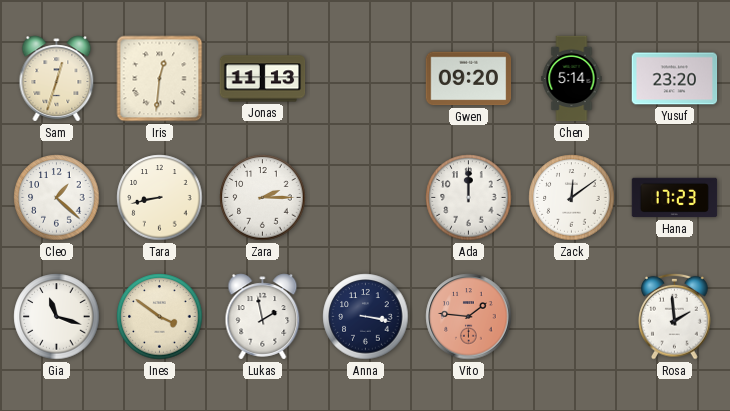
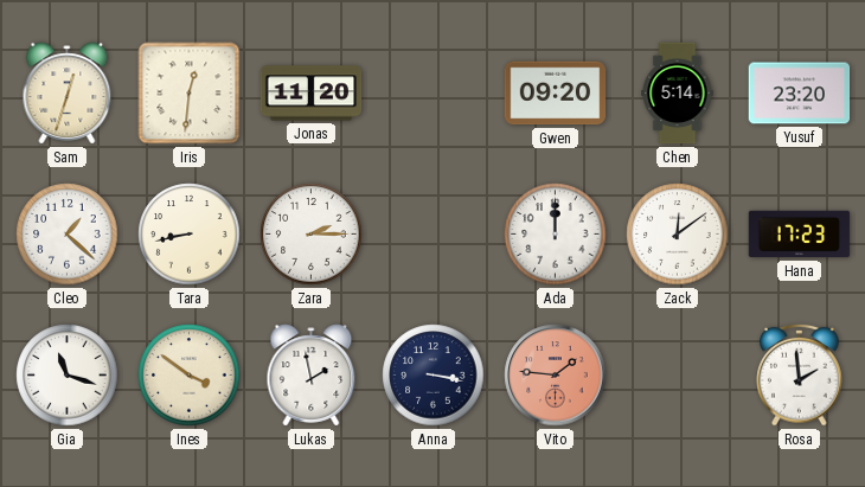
Jonas: 11:13 -> 11:20 (312, 94)
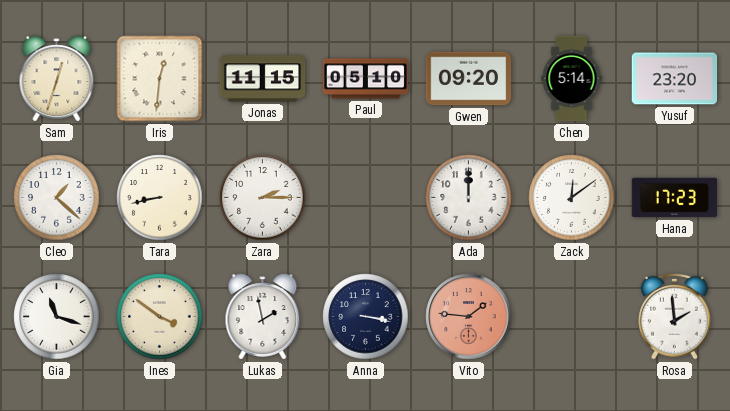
Jonas: 11:20 -> 11:15 (263, 79)
Paul: none -> 05:10 (366, 79)
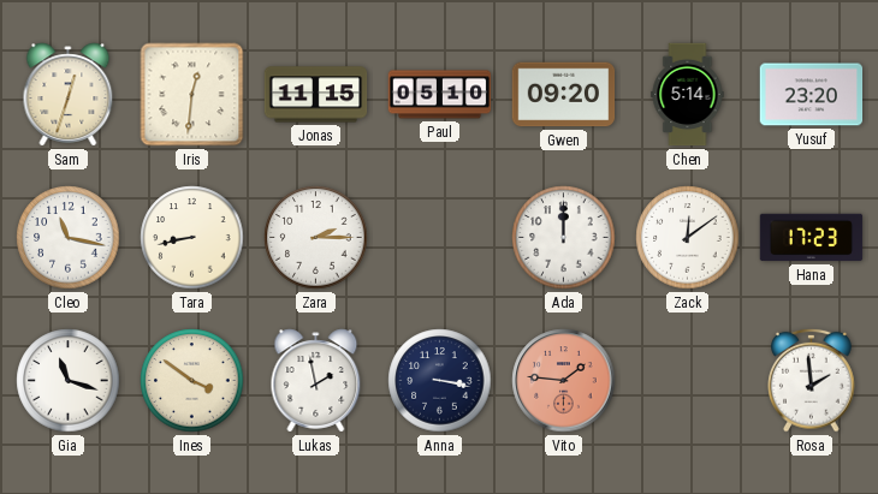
Cleo: 1:22 -> 11:17 (69, 238)
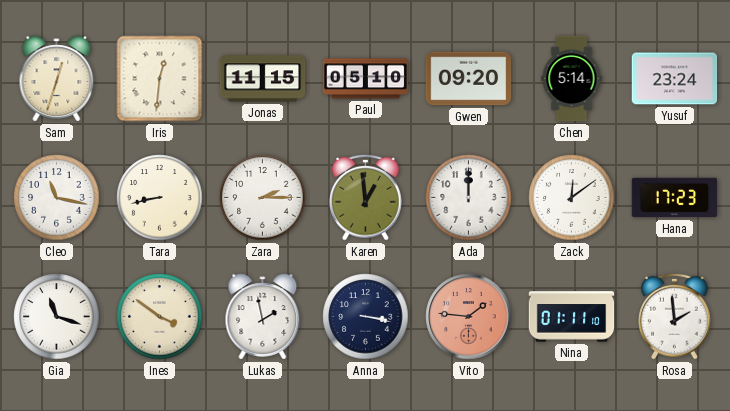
Yusuf: 23:20 -> 23:24 (675, 79)
Karen: none -> 12:59 (366, 197)
Nina: none -> 01:11 (572, 317)
